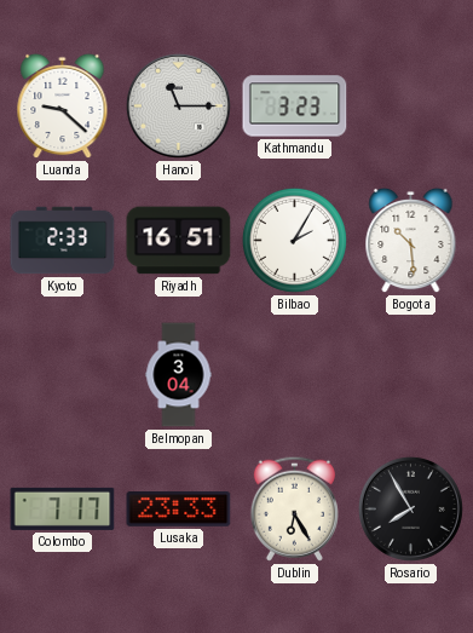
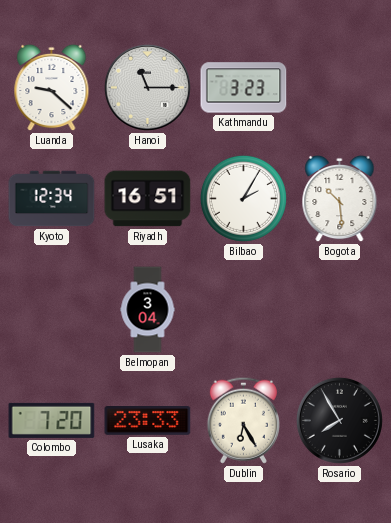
Kyoto: 2:33 -> 12:34 (52, 199)
Colombo: 7:17 -> 7:20 (52, 420)
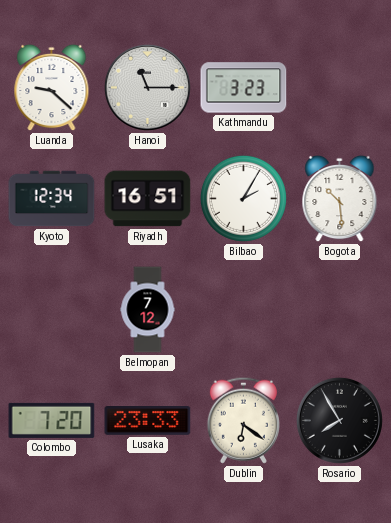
Belmopan: 3:04 -> 7:12 (148, 310)
Dublin: 6:25 -> 6:21 (243, 420)
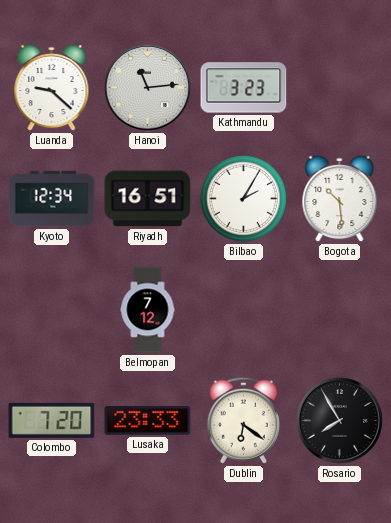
Hanoi: 11:15 -> 11:14 (147, 87)
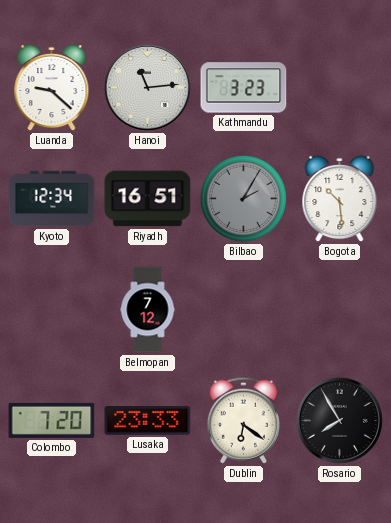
Bilbao dial: white -> grey (243, 198)
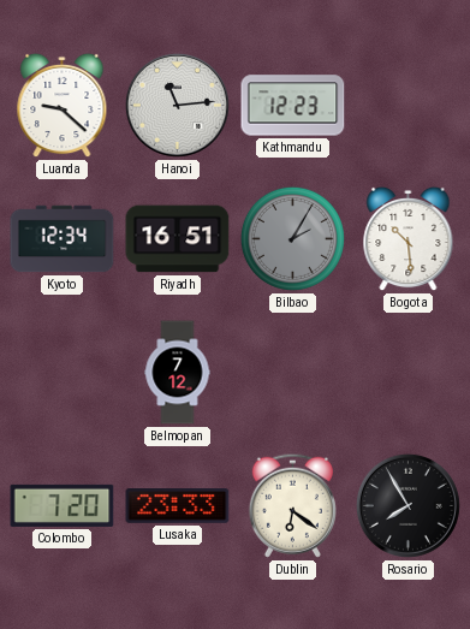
Kathmandu: 3:23 -> 12:23 (293, 106)
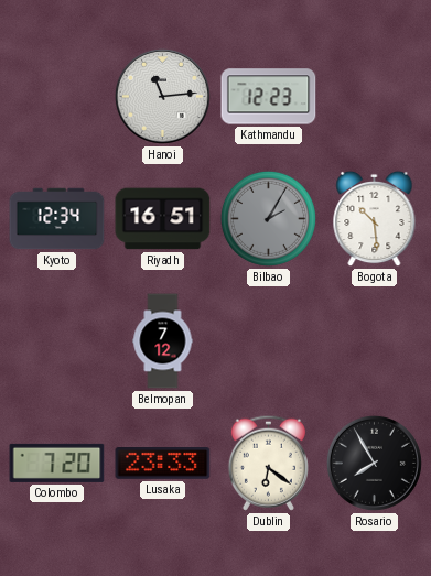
Luanda: 9:22 -> none (63, 106)
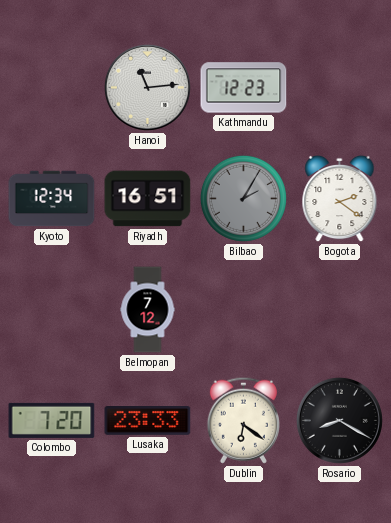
Bogota: 10:29 -> 2:21 (340, 199)
Rosario: 7:55 -> 8:20 (339, 420)
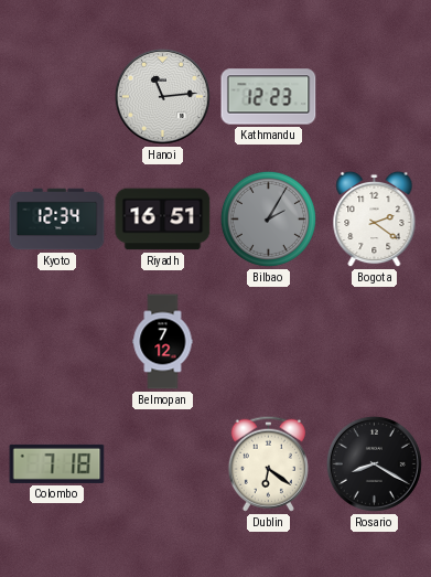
Colombo: 7:20 -> 7:18 (57, 463)
Lusaka: 23:33 -> none (148, 421)
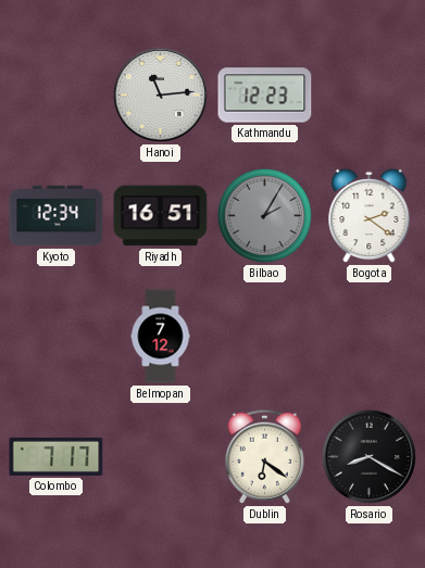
Colombo: 7:18 -> 7:17 (57, 456)
